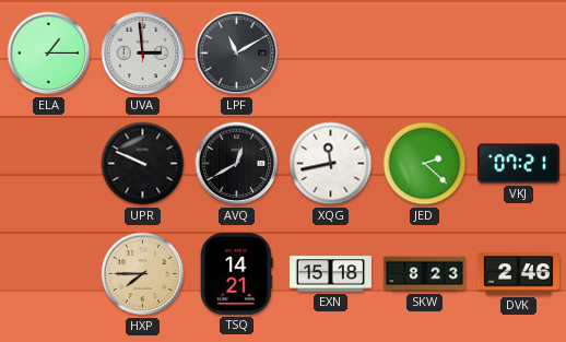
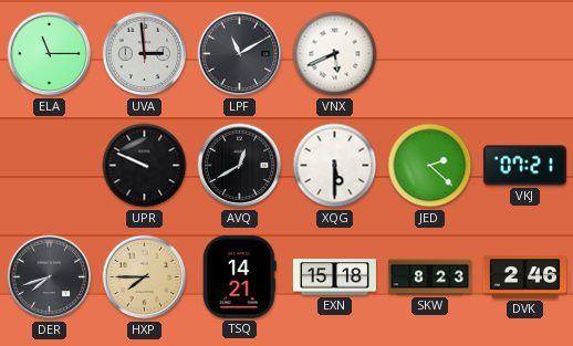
ELA: 1:15 -> 11:15 (50, 54)
VNX: none -> 5:41 (335, 54)
XQG: 11:43 -> 5:30 (335, 166)
DER: none -> 7:42 (50, 277)
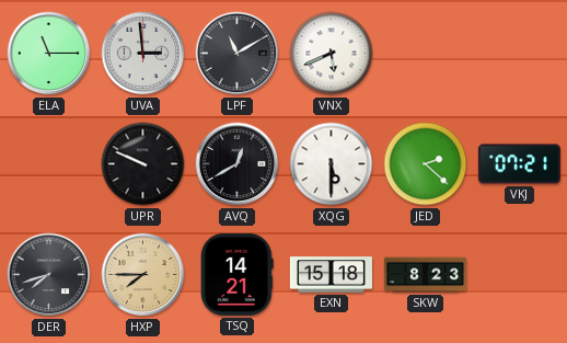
DVK: 2:46 -> none (524, 277)
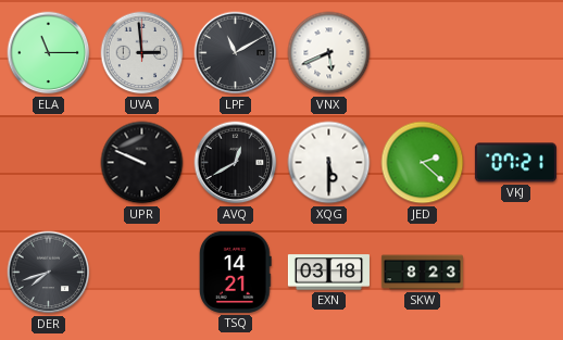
HXP: 7:45 -> none (143, 275)
EXN: 15:18 -> 03:18 (328, 273)
